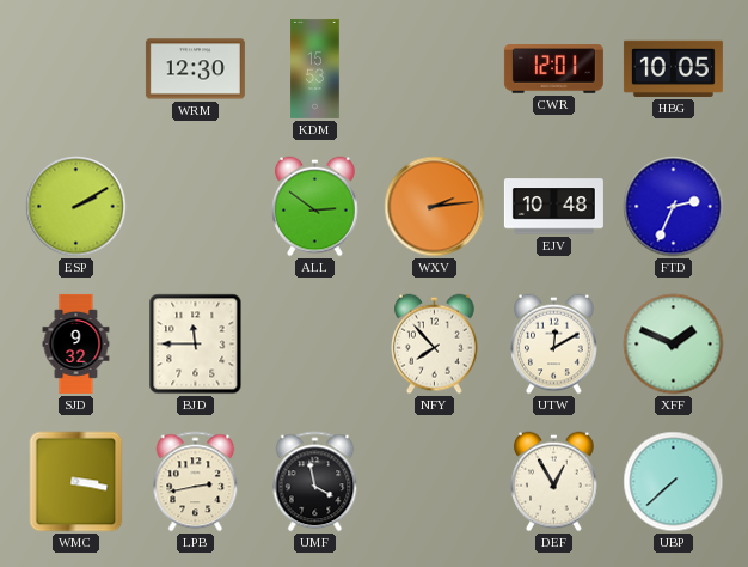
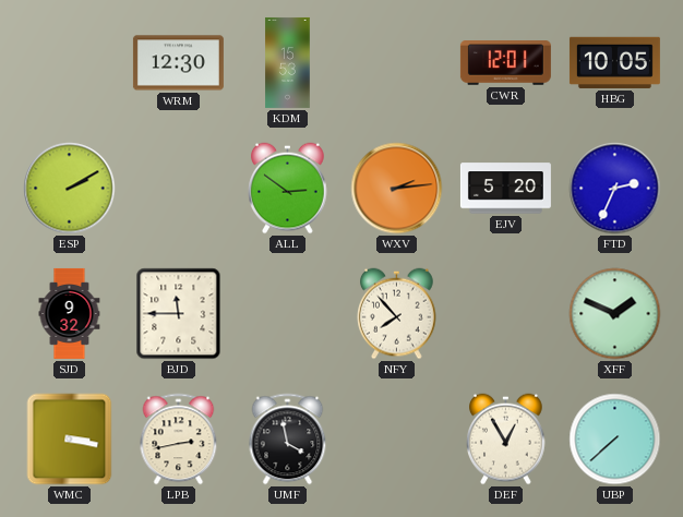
EJV: 10:48 -> 5:20 (505, 189)
UTW: 12:10 -> none (554, 345)
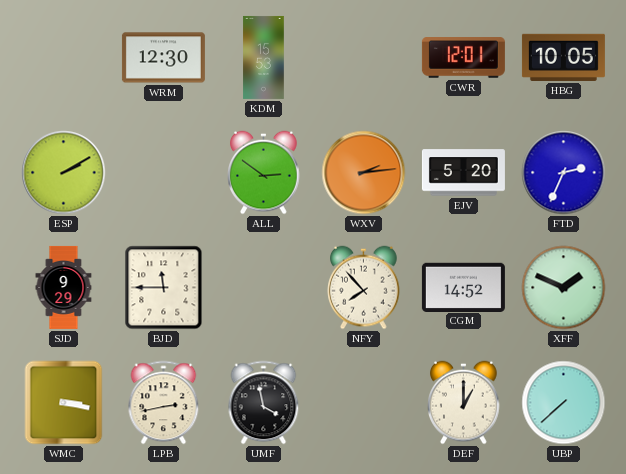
SJD: 9:32 -> 9:29 (64, 287)
CGM: none -> 14:52 (463, 287)
DEF: 12:55 -> 1:00 (464, 403)
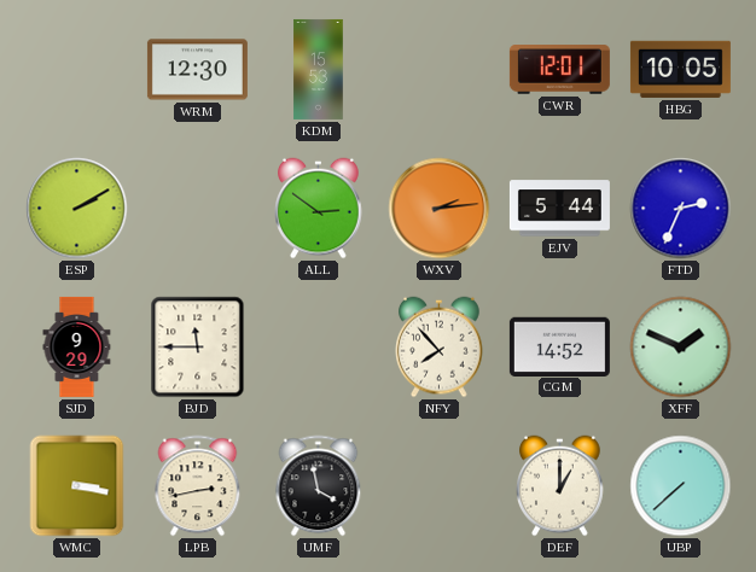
EJV: 5:20 -> 5:44 (559, 209)
